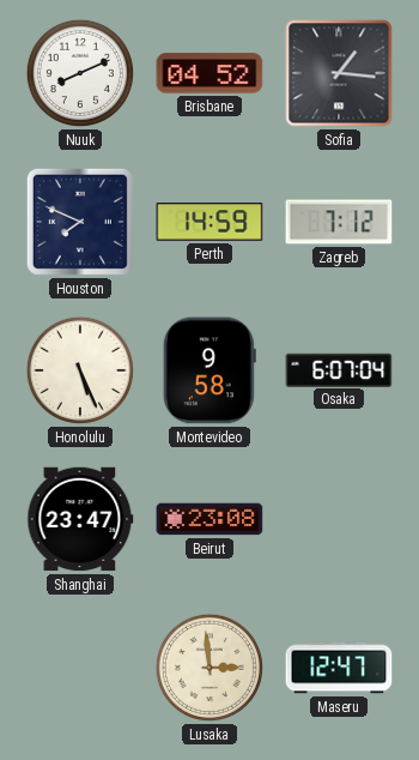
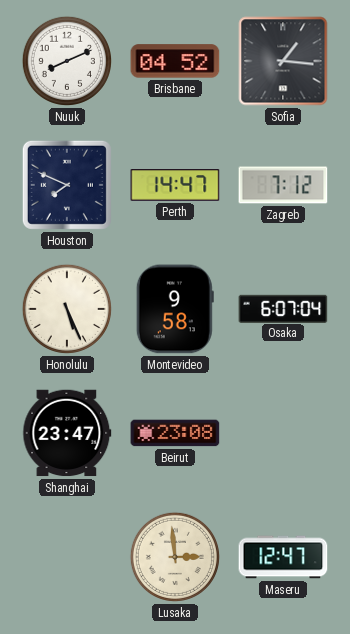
Perth: 14:59 -> 14:47 (175, 185)
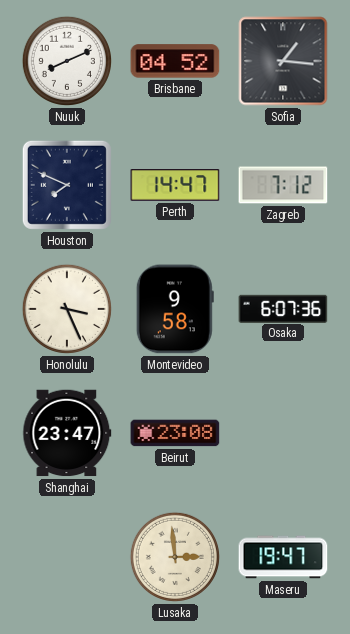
Honolulu: 5:26 -> 3:26 (67, 309)
Osaka: 6:07:04 -> 6:07:36 (283, 308)
Maseru: 12:47 -> 19:47 (283, 557)
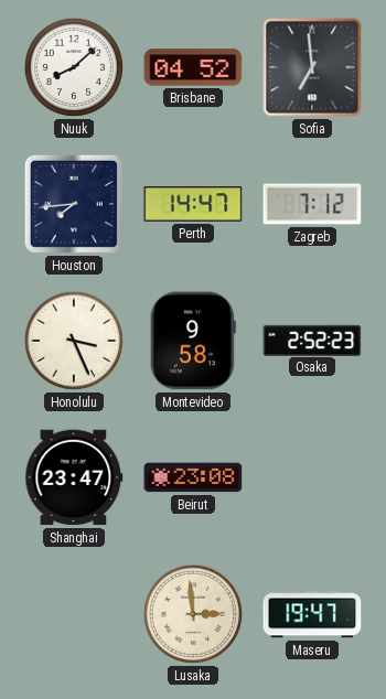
Nuuk: 8:11 -> 8:08 (74, 67)
Sofia: 1:16 -> 6:59 (312, 67)
Houston: 7:49 -> 7:44 (74, 204)
Osaka: 6:07 -> 2:52 (312, 340)
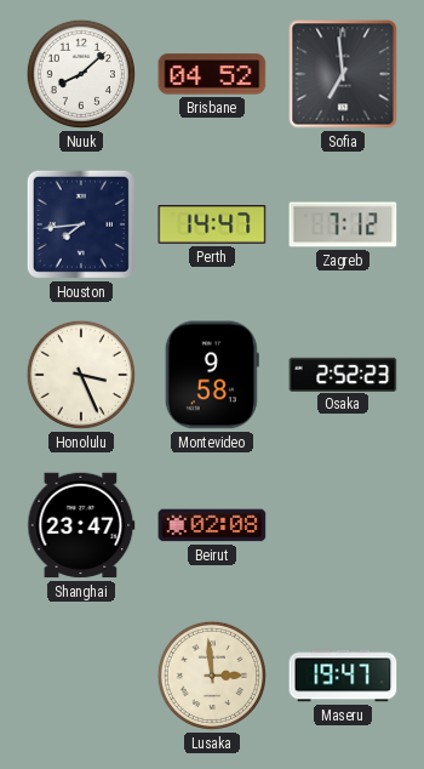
Beirut: 23:08 -> 02:08 (212, 525)
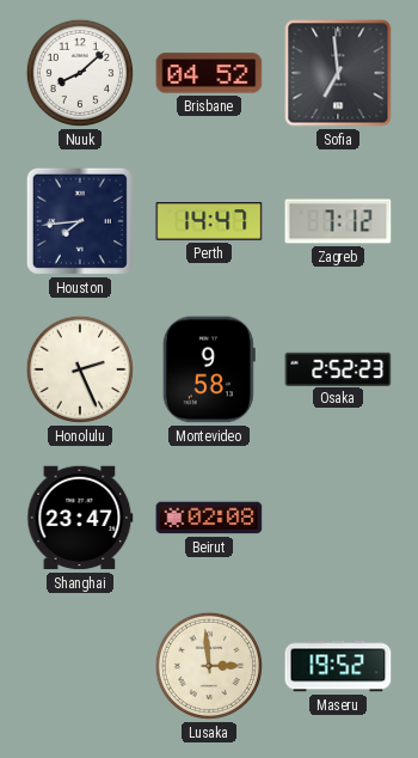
Honolulu: 3:26 -> 2:26 (80, 369)
Maseru: 19:47 -> 19:52 (338, 666)
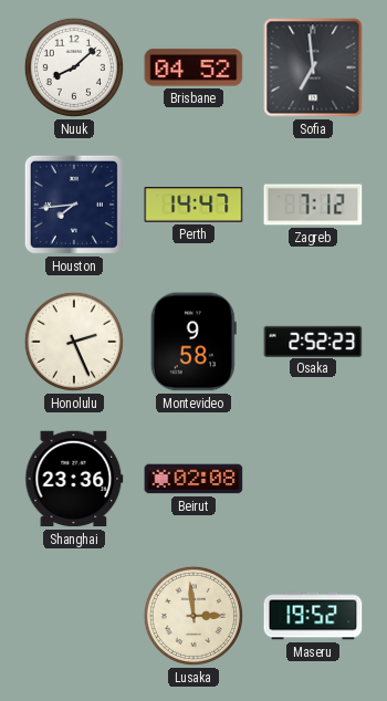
Shanghai: 23:47 -> 23:36 (74, 479)
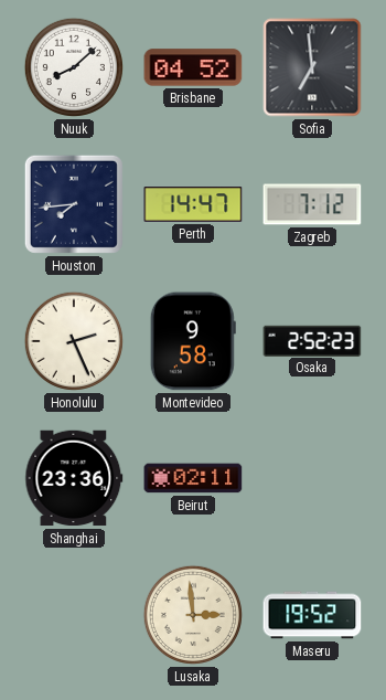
Beirut: 02:08 -> 02:11 (193, 478)
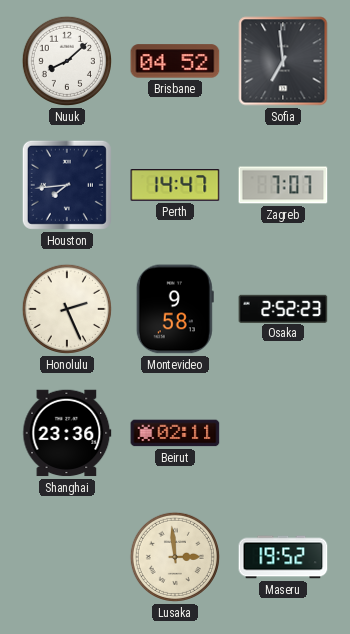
Zagreb: 7:12 -> 7:07 (283, 185)
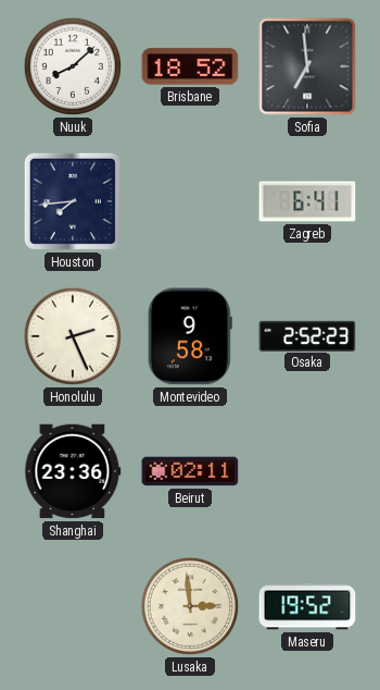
Brisbane: 04:52 -> 18:52 (190, 66)
Perth: 14:47 -> none (175, 185)
Zagreb: 7:07 -> 6:41 (307, 201)
